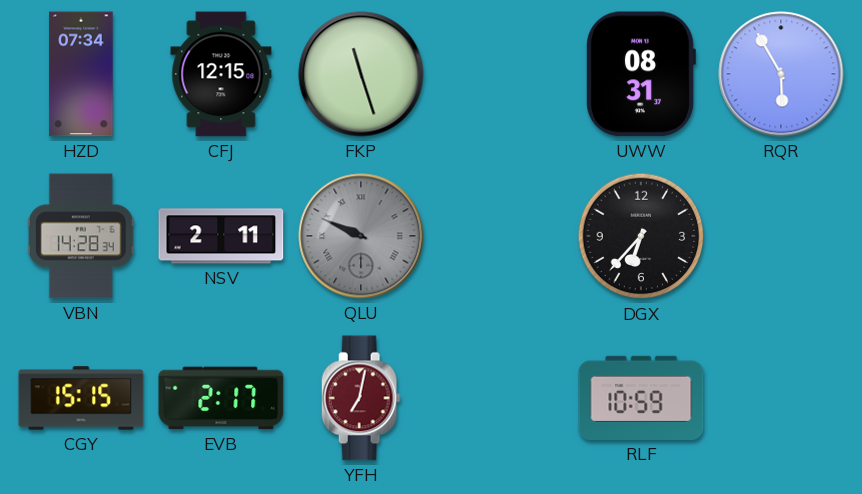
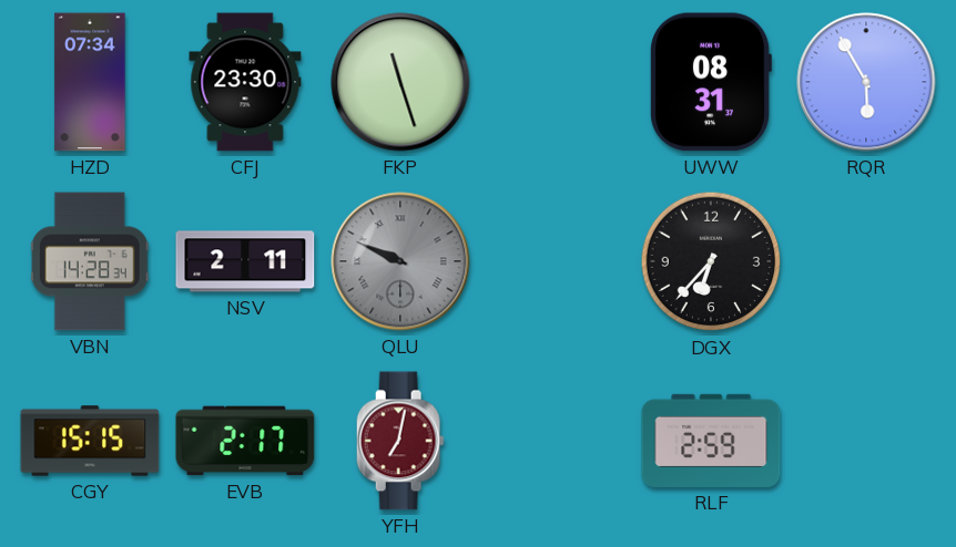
CFJ: 12:15 -> 23:30 (245, 82)
RLF: 10:59 -> 2:59 (711, 441)
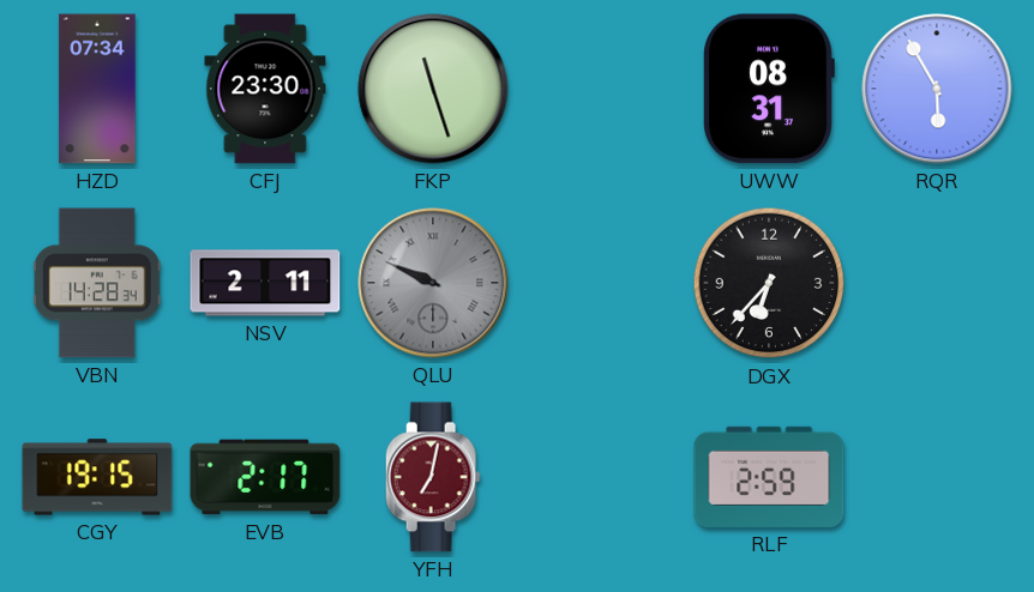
CGY: 15:15 -> 19:15 (97, 477)
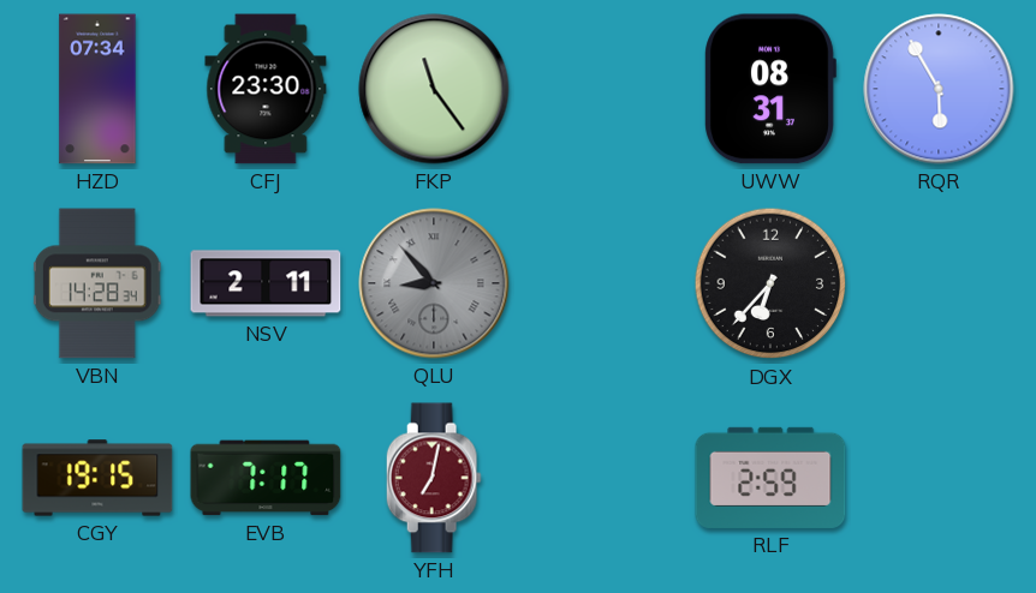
FKP: 11:27 -> 11:24 (434, 89)
QLU: 9:49 -> 8:53 (434, 283)
EVB: 2:17 -> 7:17 (266, 478)
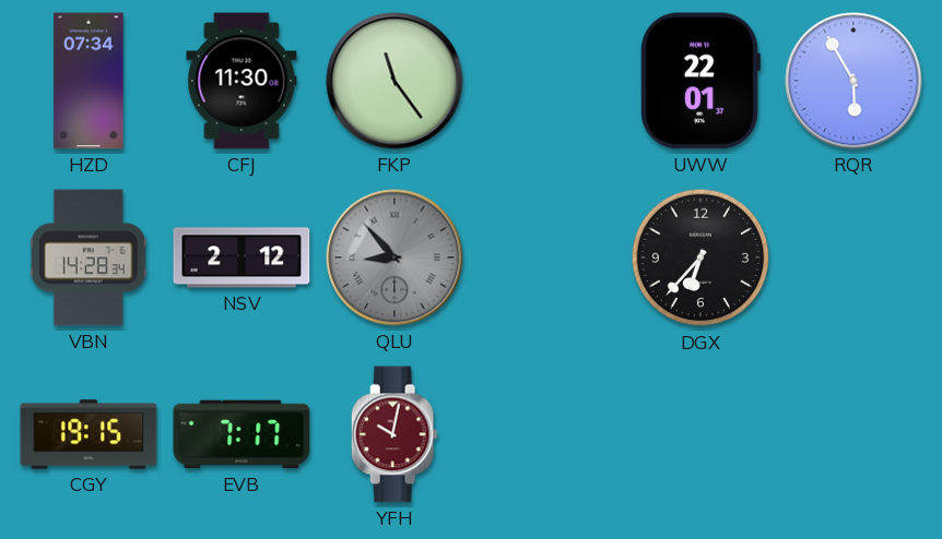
CFJ: 23:30 -> 11:30 (242, 81)
UWW: 08:31 -> 22:01 (700, 81)
NSV: 2:11 -> 2:12 (242, 257)
YFH: 7:02 -> 10:02 (395, 434)
RLF: 2:59 -> none (770, 478)
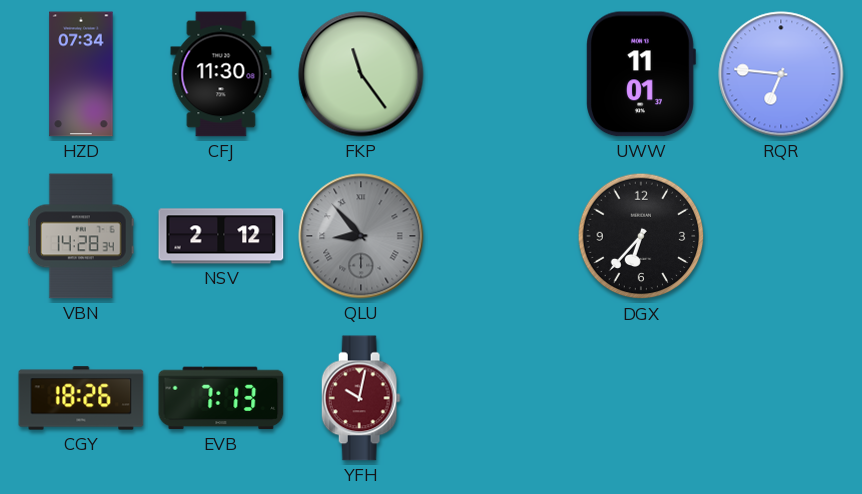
UWW: 22:01 -> 11:01 (641, 74)
RQR: 5:55 -> 6:46 (781, 74)
CGY: 19:15 -> 18:26 (81, 398)
EVB: 7:17 -> 7:13 (221, 398)
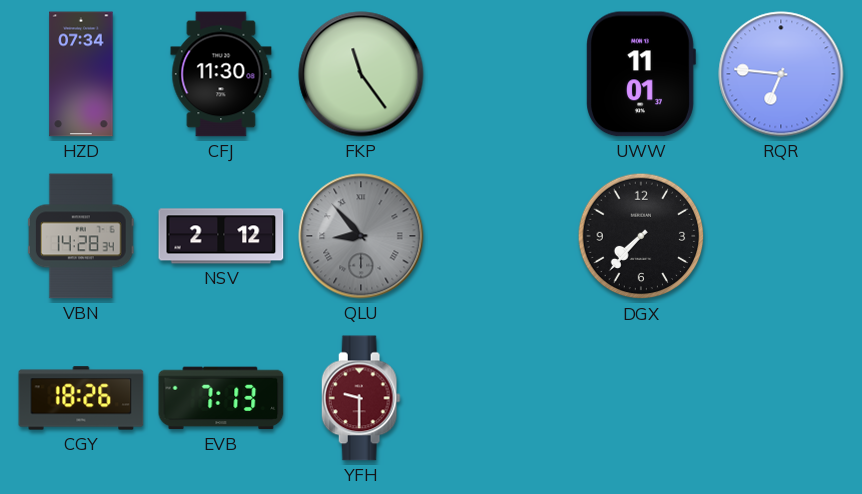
DGX: 6:37 -> 7:37 (641, 236)
YFH: 10:02 -> 9:30 (361, 398)
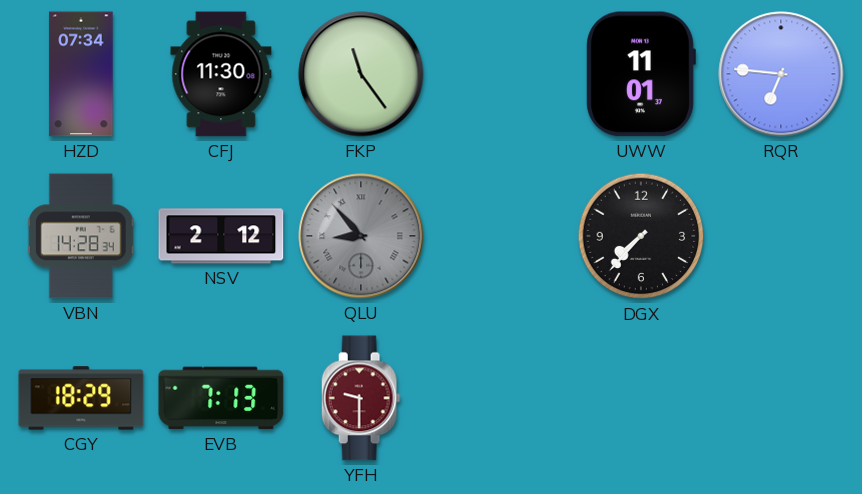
CGY: 18:26 -> 18:29 (81, 398)
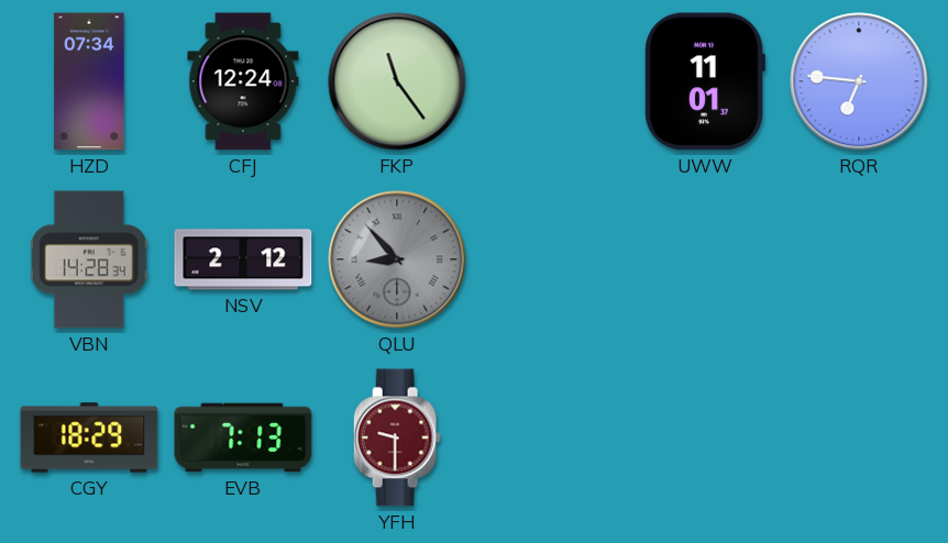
CFJ: 11:30 -> 12:24 (243, 81)
DGX: 7:37 -> none (641, 236)
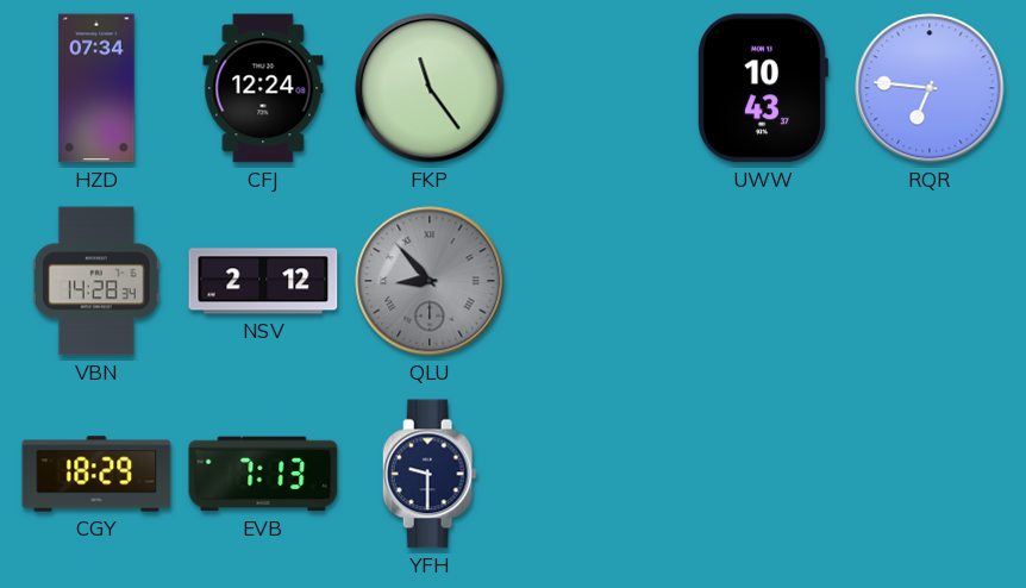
UWW: 11:01 -> 10:43 (763, 88)
YFH dial: burgundy -> navy (430, 474)
